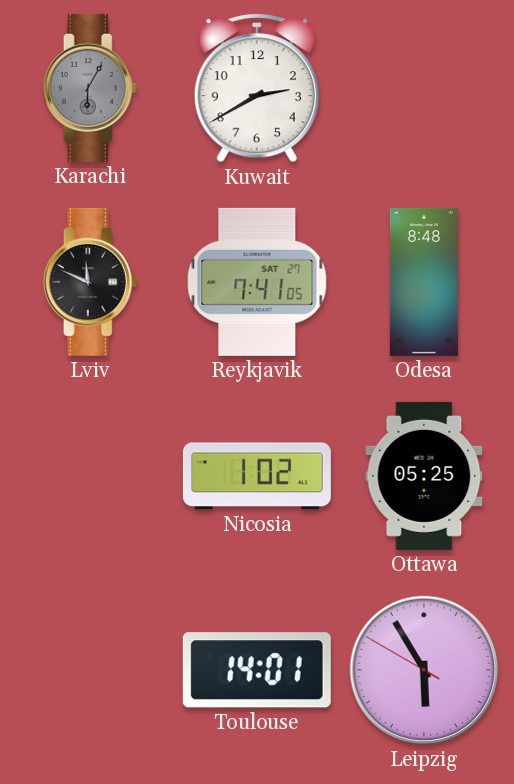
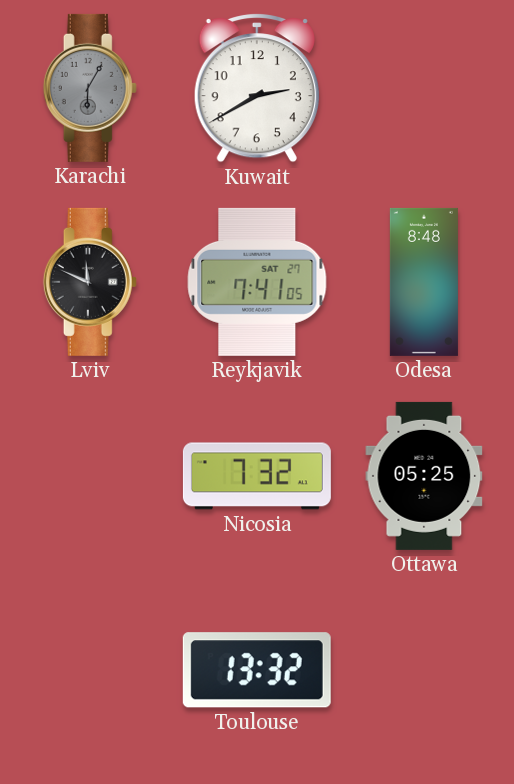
Nicosia: 1:02 -> 7:32 (257, 476)
Toulouse: 14:01 -> 13:32 (257, 670)
Leipzig: 5:54 -> none (424, 670)
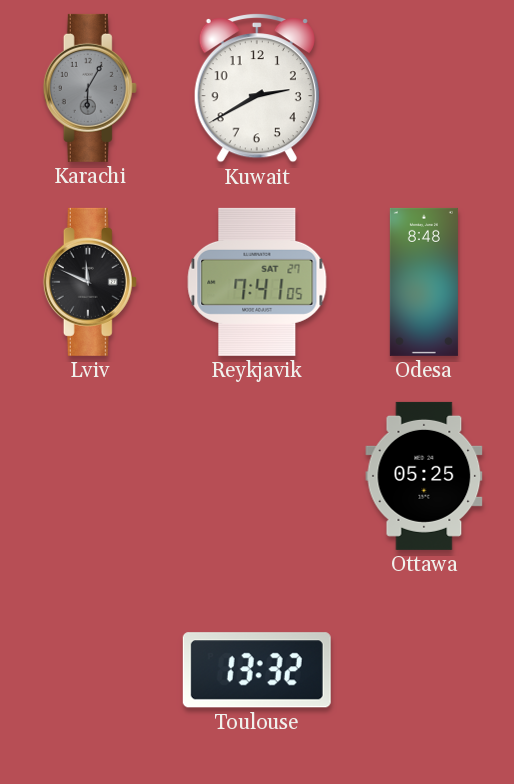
Nicosia: 7:32 -> none (257, 476)
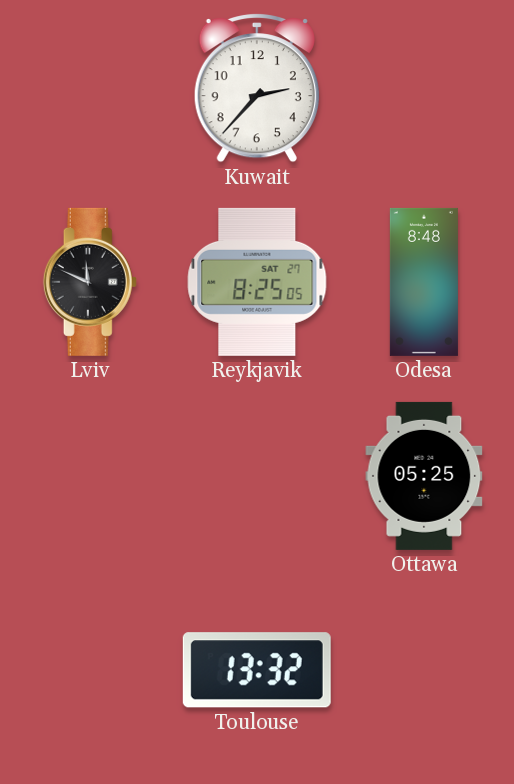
Karachi: 6:05 -> none (90, 88)
Kuwait: 2:40 -> 2:37 (257, 88)
Reykjavik: 7:41 -> 8:25 (257, 282)
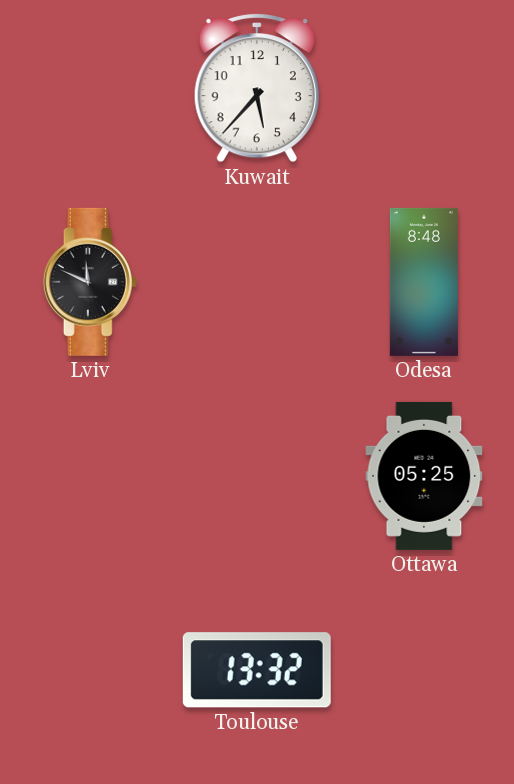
Kuwait: 2:37 -> 5:37 (257, 88)
Reykjavik: 8:25 -> none (257, 282)
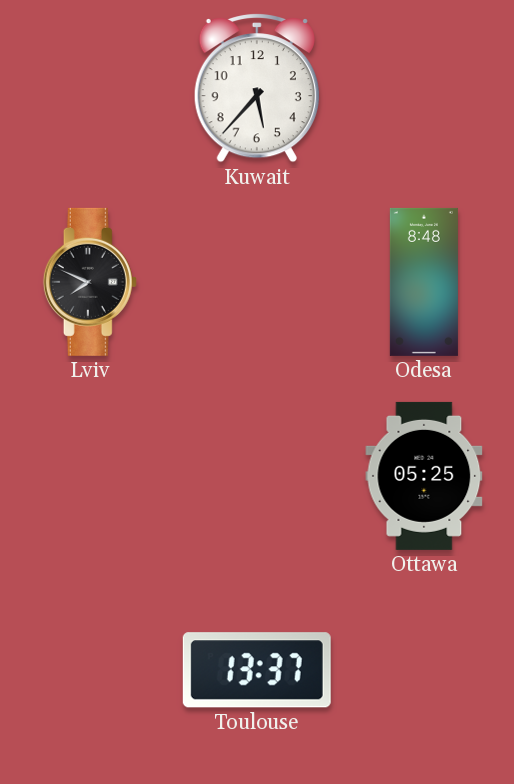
Lviv: 11:49 -> 7:49 (90, 282)
Toulouse: 13:32 -> 13:37 (257, 670)
